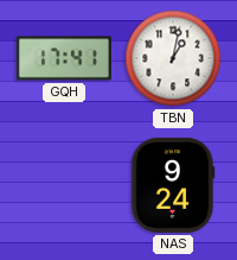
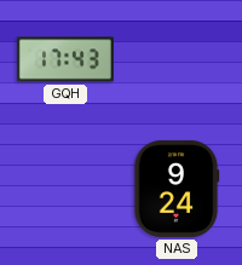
GQH: 17:41 -> 17:43 (65, 59)
TBN: 1:02 -> none (173, 58)
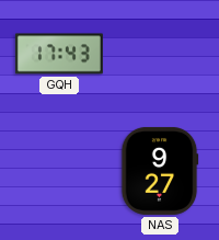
NAS: 9:24 -> 9:27 (160, 171)
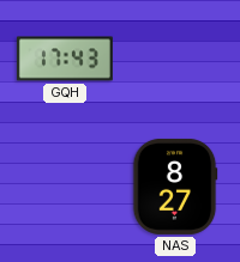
NAS: 9:27 -> 8:27 (175, 187)
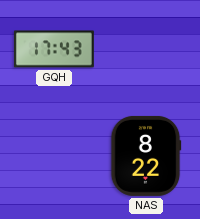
NAS: 8:27 -> 8:22 (146, 156)
